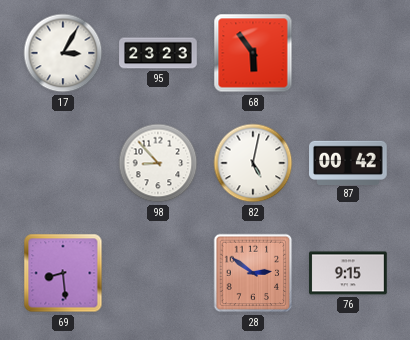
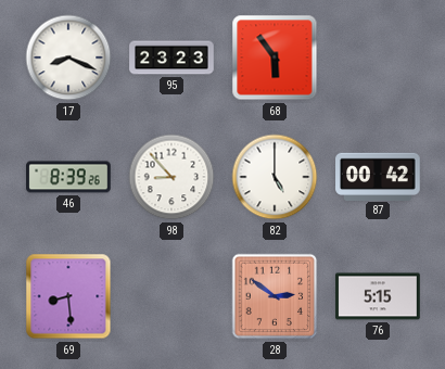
17: 3:05 -> 8:19 (68, 58)
46: none -> 8:39 (68, 177)
82: 5:02 -> 5:00 (275, 177)
76: 9:15 -> 5:15 (378, 296)
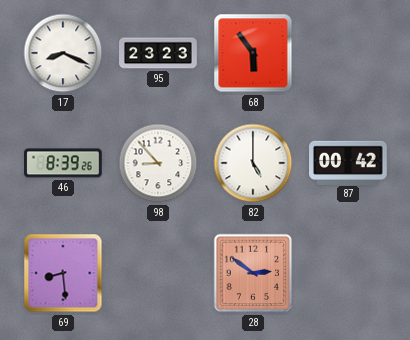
76: 5:15 -> none (378, 296)
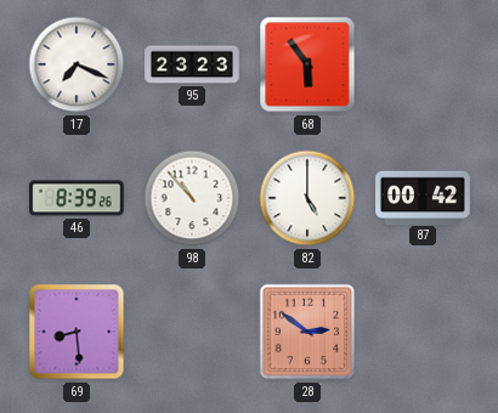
17: 8:19 -> 7:19 (77, 64)
98: 8:53 -> 10:53 (192, 198)
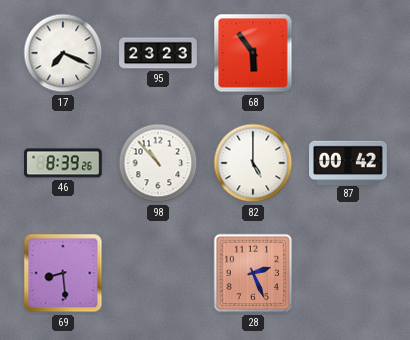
28: 2:51 -> 2:26 (253, 273)
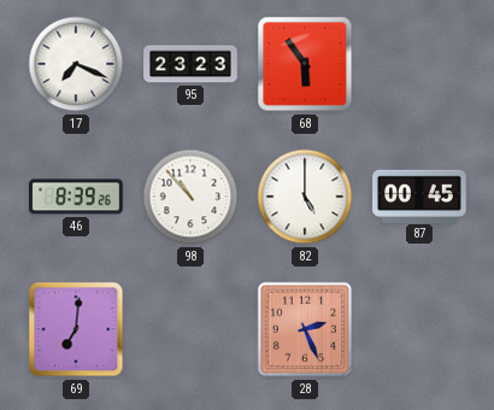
87: 00:42 -> 00:45 (419, 195)
69: 8:29 -> 7:01 (76, 329)
